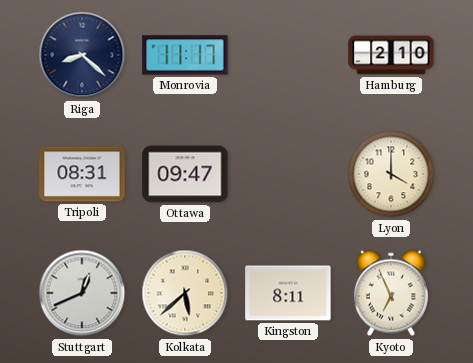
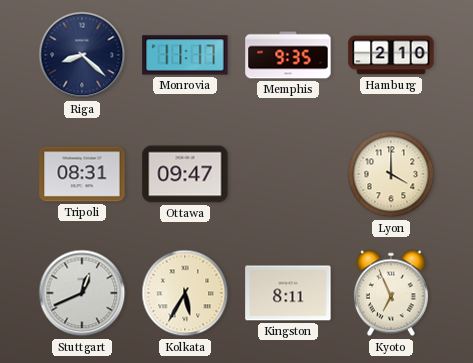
Memphis: none -> 9:35 (288, 55)
Kolkata: 5:38 -> 5:35 (185, 293)
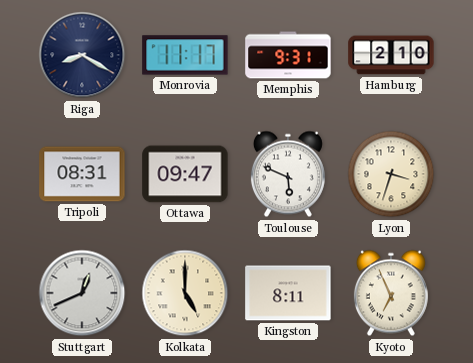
Riga: 8:22 -> 8:20 (82, 55)
Memphis: 9:35 -> 9:31 (288, 55)
Toulouse: none -> 5:49 (288, 174)
Lyon: 4:00 -> 3:33 (391, 174)
Kolkata: 5:35 -> 5:00 (185, 293)
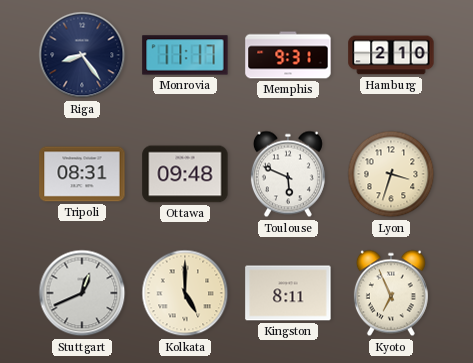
Riga: 8:20 -> 8:24 (82, 55)
Ottawa: 09:47 -> 09:48 (185, 174)
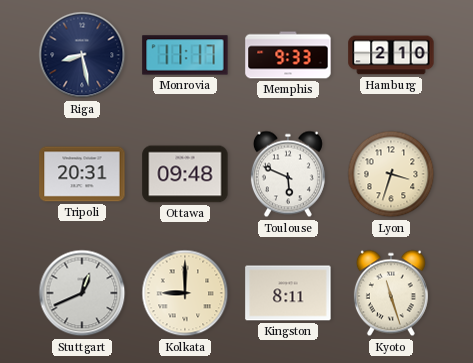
Riga: 8:24 -> 8:28 (82, 55)
Memphis: 9:31 -> 9:33 (288, 55)
Tripoli: 08:31 -> 20:31 (82, 174)
Kolkata: 5:00 -> 9:00 (185, 293)
Kyoto: 6:56 -> 11:27 (391, 293)
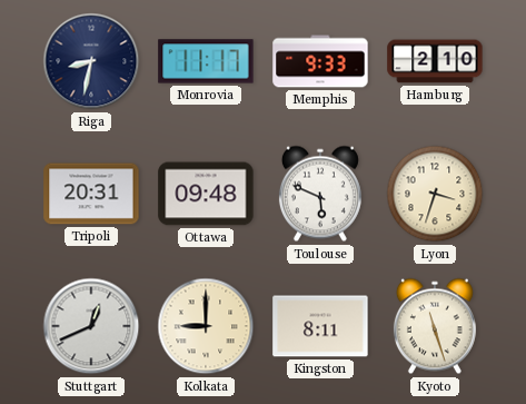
Riga: 8:28 -> 8:32 (91, 61)
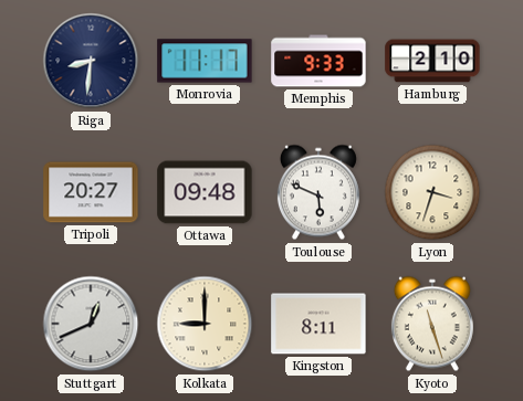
Riga: 8:32 -> 8:31 (91, 61)
Tripoli: 20:31 -> 20:27 (91, 192)
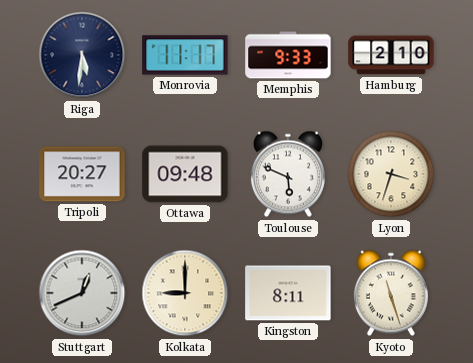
Riga: 8:31 -> 5:31 (82, 55)
